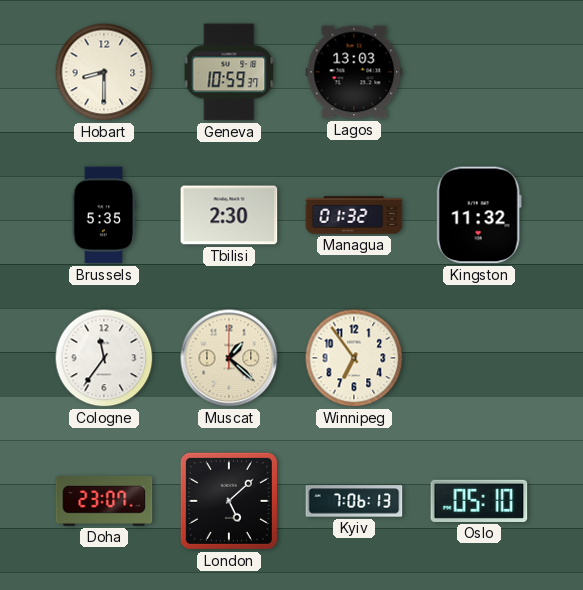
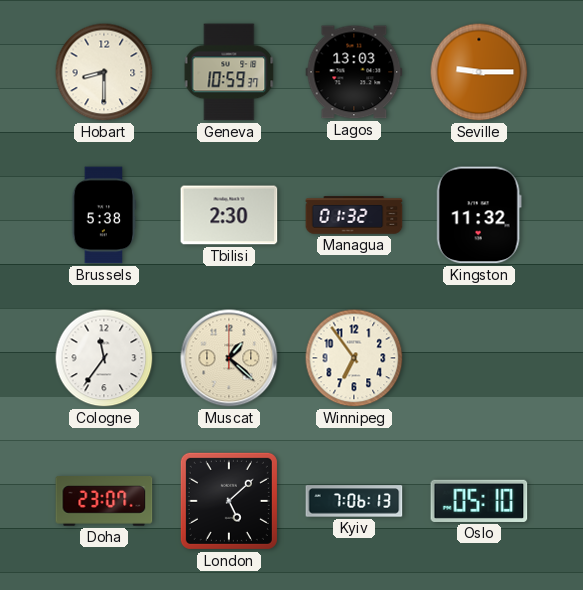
Seville: none -> 9:15 (479, 72)
Brussels: 5:35 -> 5:38 (104, 215)
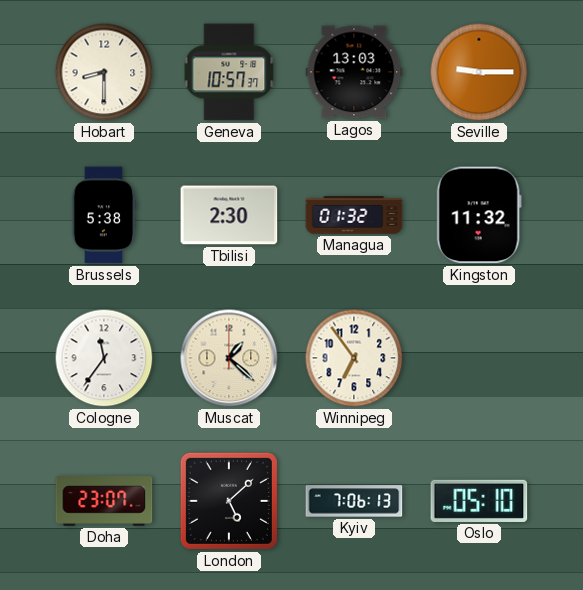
Geneva: 10:59 -> 10:57 (229, 72)
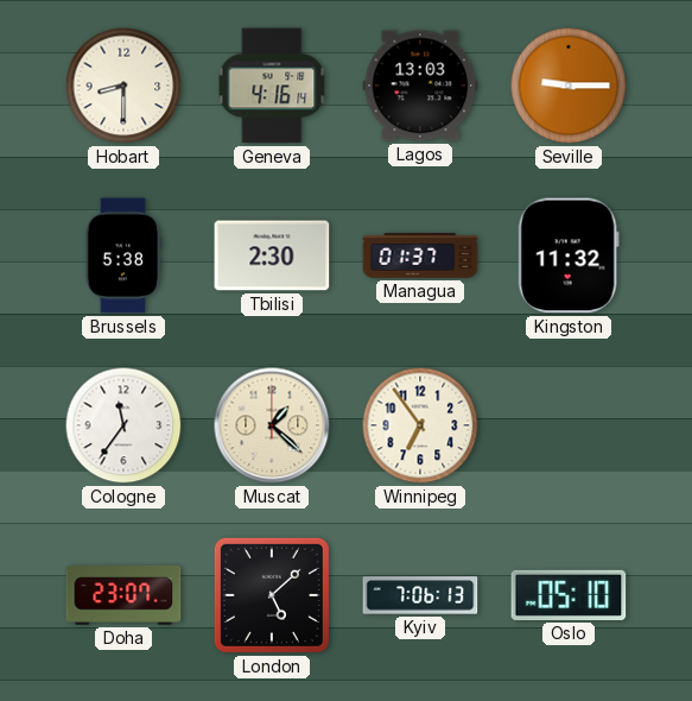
Geneva: 10:57 -> 4:16 (272, 86)
Managua: 01:32 -> 01:37 (420, 255)
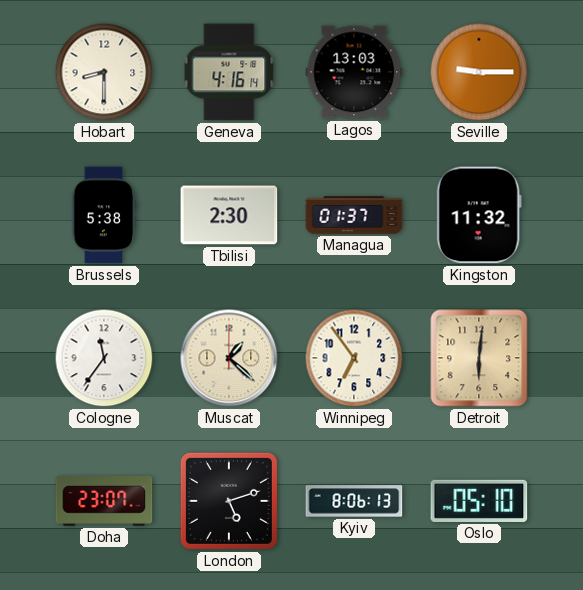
Detroit: none -> 6:01 (479, 358)
London: 5:08 -> 5:12 (229, 501)
Kyiv: 7:06 -> 8:06 (354, 501)
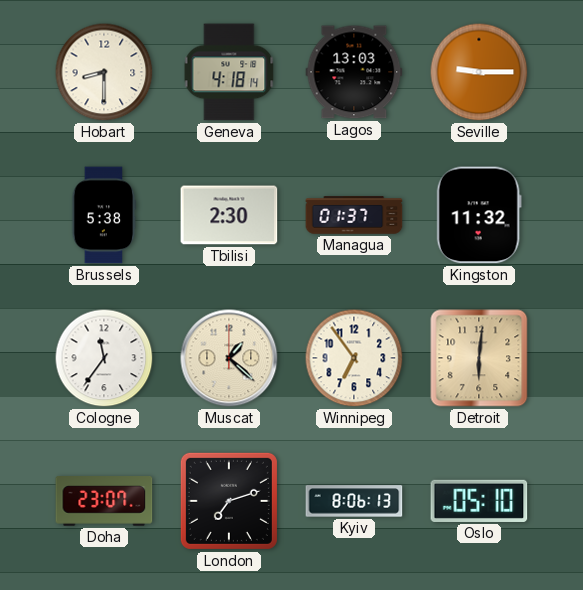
Geneva: 4:16 -> 4:18 (229, 72)
London: 5:12 -> 7:12 (229, 501)
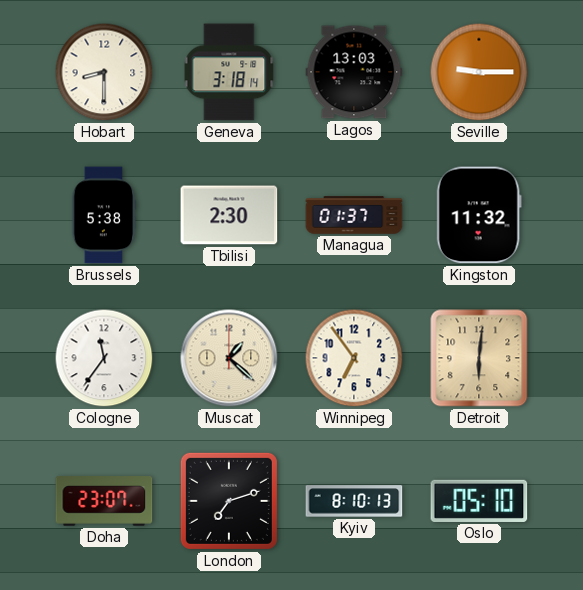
Geneva: 4:18 -> 3:18 (229, 72)
Kyiv: 8:06 -> 8:10 (354, 501)
